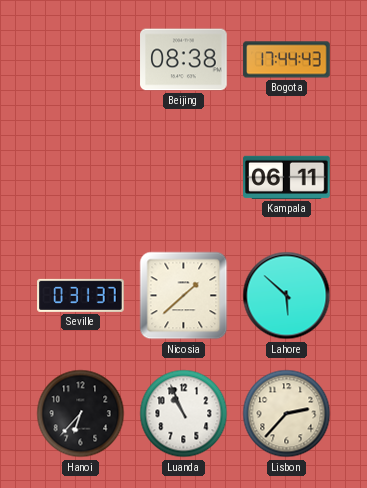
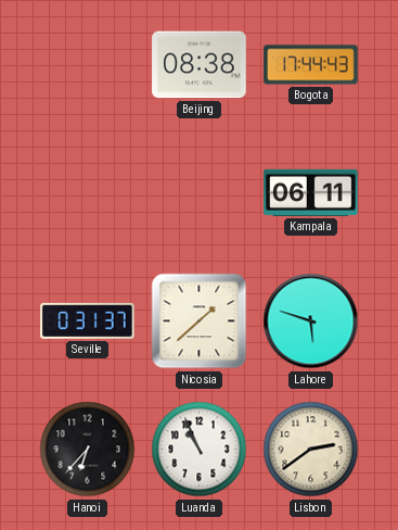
Lahore: 5:52 -> 5:48 (311, 321)
Lisbon: 2:37 -> 2:39 (311, 450)
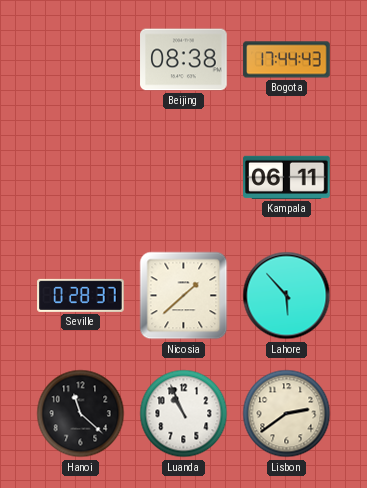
Seville: 0:31 -> 0:28 (81, 295)
Lahore: 5:48 -> 5:53 (287, 296)
Hanoi: 6:37 -> 11:22 (81, 414)
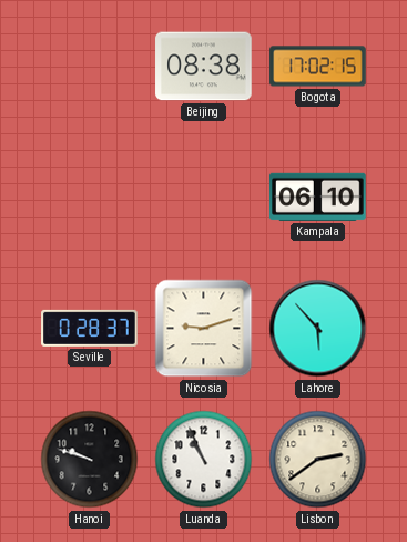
Bogota: 17:44 -> 17:02 (318, 67)
Kampala: 06:11 -> 06:10 (318, 197)
Nicosia: 1:38 -> 9:12 (204, 329)
Hanoi: 11:22 -> 9:48 (90, 460)
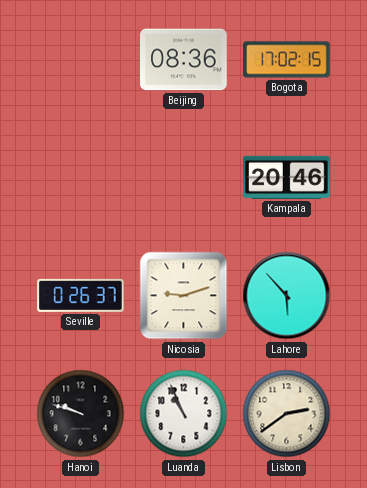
Beijing: 08:38 -> 08:36 (184, 60)
Kampala: 06:10 -> 20:46 (287, 177)
Seville: 0:28 -> 0:26 (81, 295)
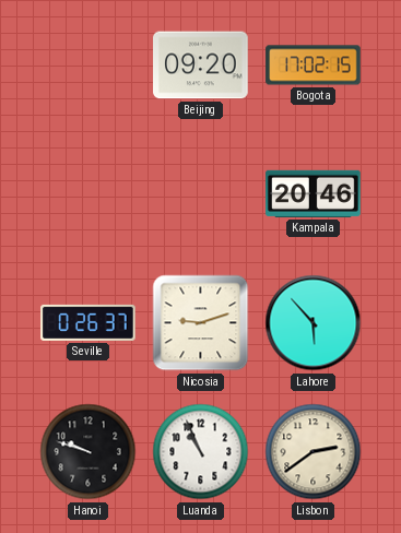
Beijing: 08:36 -> 09:20 (201, 66)
